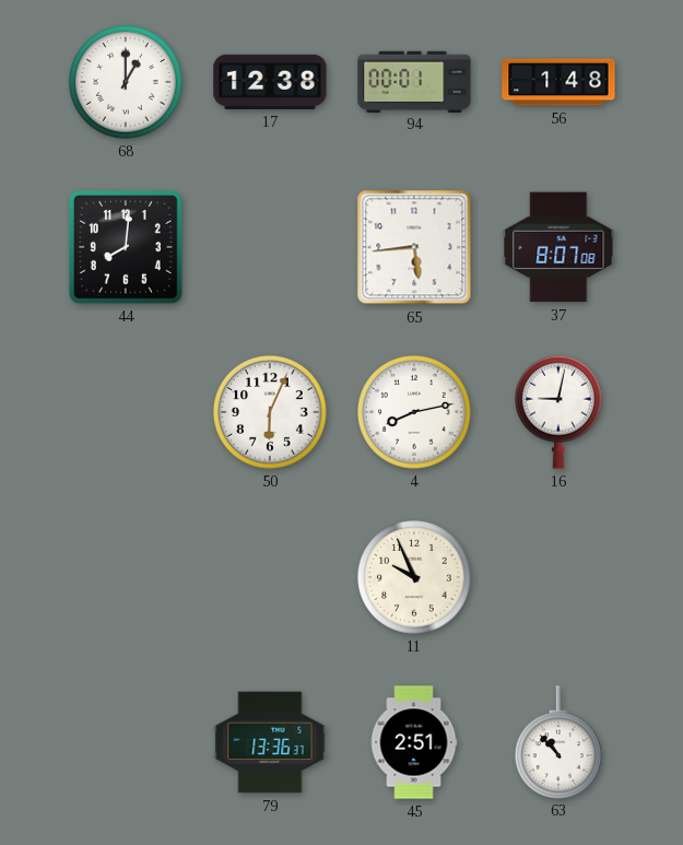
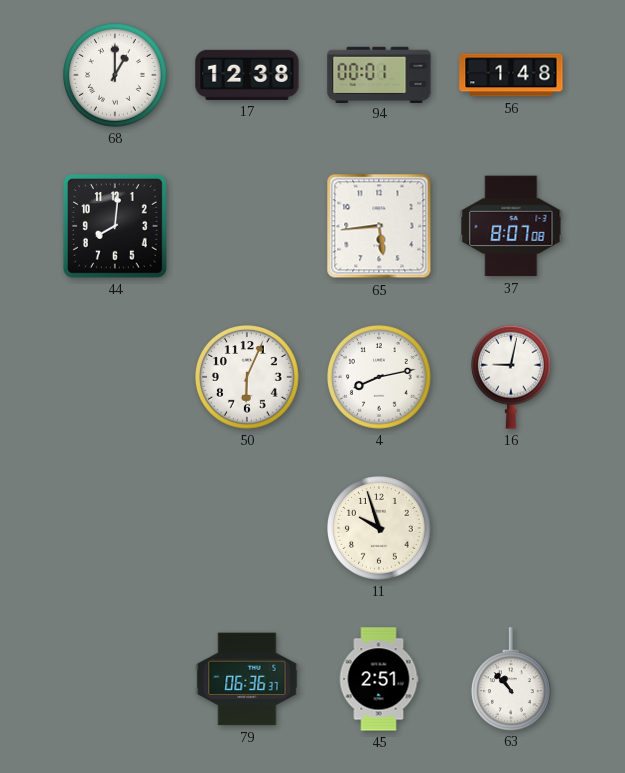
11: 9:56 -> 9:57 (379, 528)
79: 13:36 -> 06:36 (247, 679)
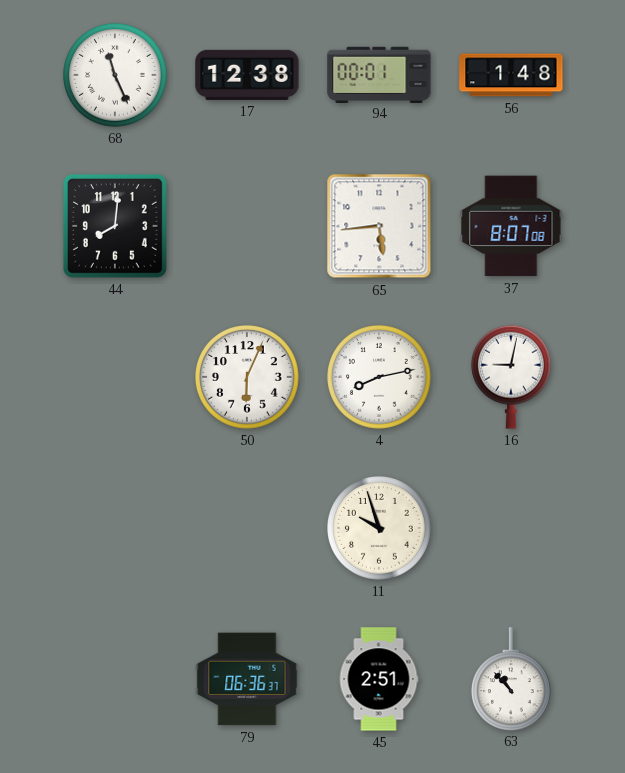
68: 1:00 -> 11:26 (115, 75)
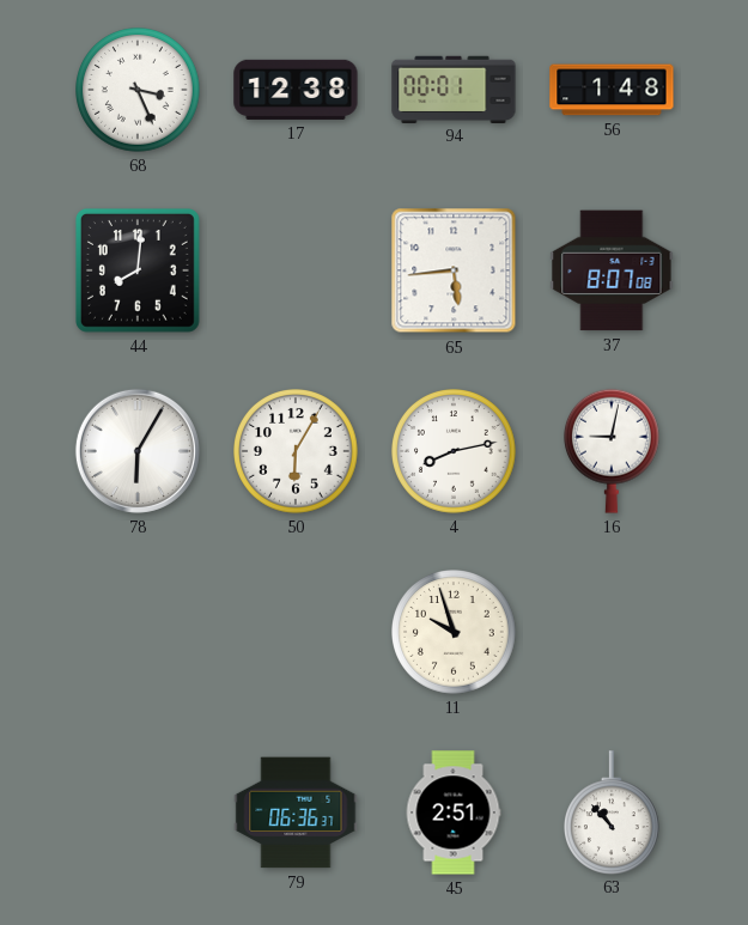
68: 11:26 -> 3:26 (138, 90)
78: none -> 6:05 (138, 451)
50: 6:04 -> 6:05 (296, 451)
